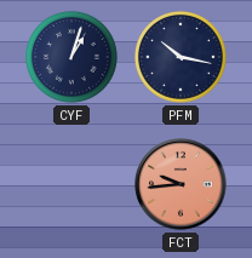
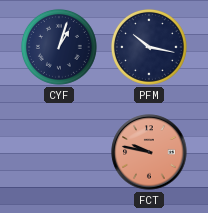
FCT: 9:44 -> 9:47 (149, 152)
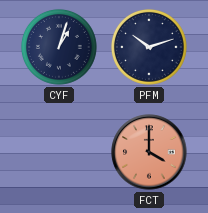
PFM: 10:17 -> 10:12 (149, 47)
FCT: 9:47 -> 4:00 (149, 152)
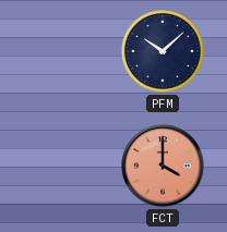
CYF: 1:03 -> none (59, 47)
PFM: 10:12 -> 10:08 (163, 51)
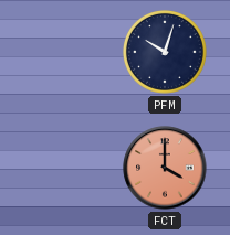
PFM: 10:08 -> 10:03 (165, 52)
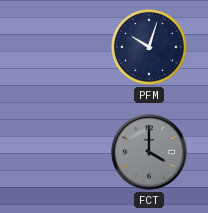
FCT dial: salmon -> grey (149, 152)
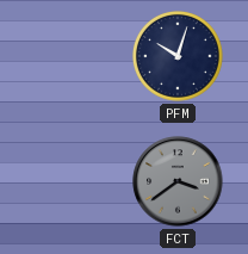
FCT: 4:00 -> 3:39 (178, 181)
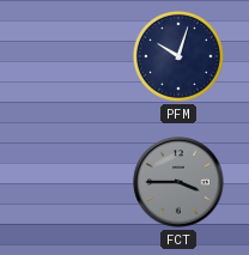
FCT: 3:39 -> 3:45 (178, 182)
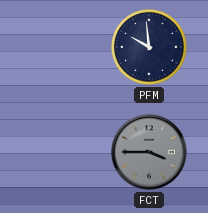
PFM: 10:03 -> 9:59 (149, 47)
